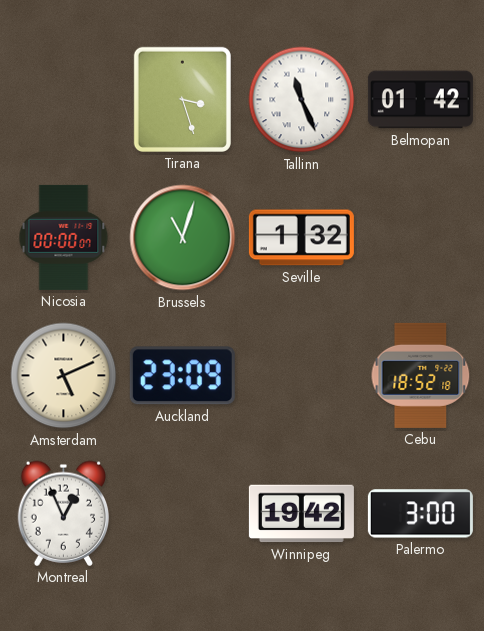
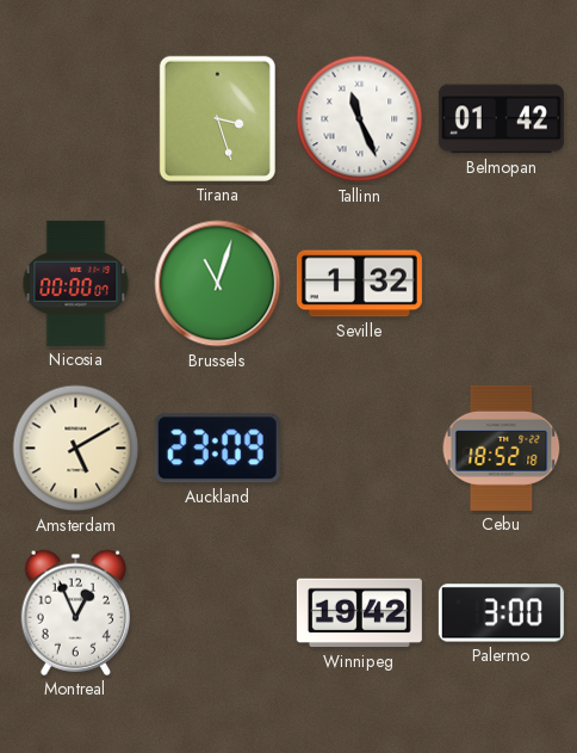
Amsterdam: 5:11 -> 5:10 (76, 449)
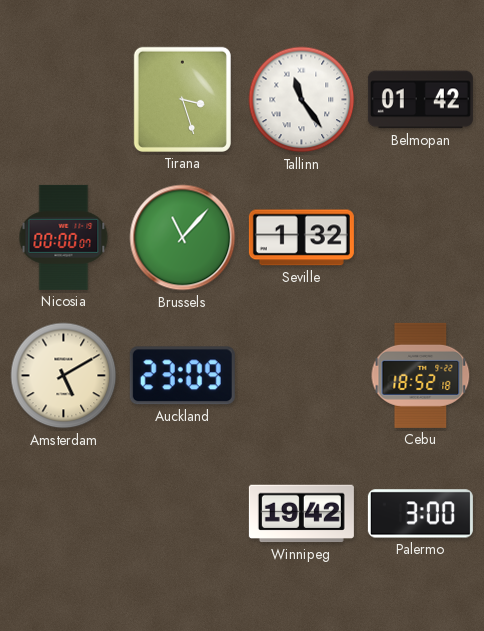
Tallinn: 11:26 -> 11:24 (302, 100)
Brussels: 11:03 -> 11:07 (183, 238)
Montreal: 12:56 -> none (76, 612)
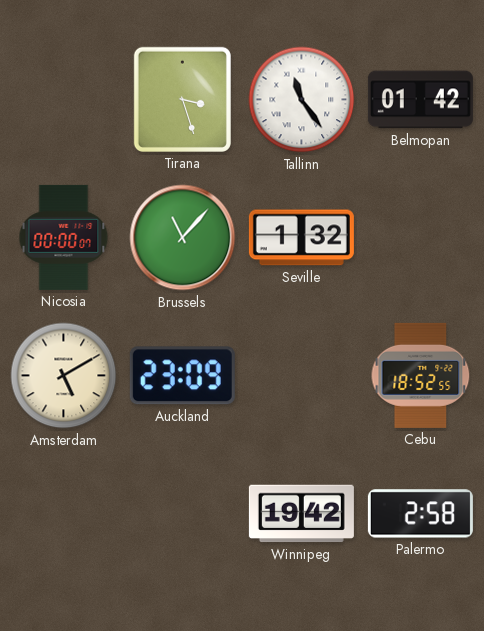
Cebu: 18:52:18 -> 18:52:55 (421, 375)
Palermo: 3:00 -> 2:58 (420, 514)
